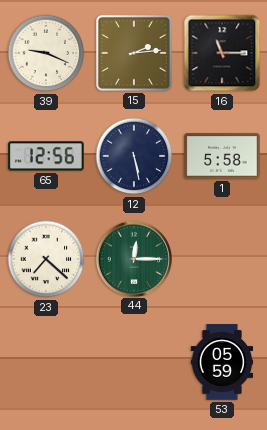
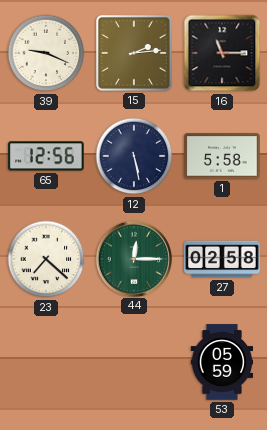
27: none -> 02:58 (222, 259)
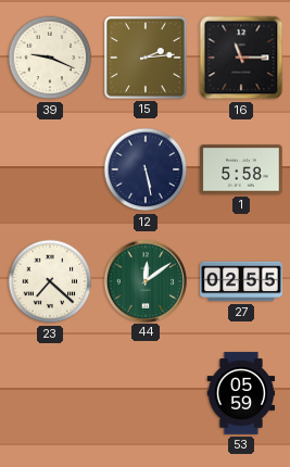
65: 12:56 -> none (46, 156)
44: 12:15 -> 12:09 (144, 280)
27: 02:58 -> 02:55 (241, 281)
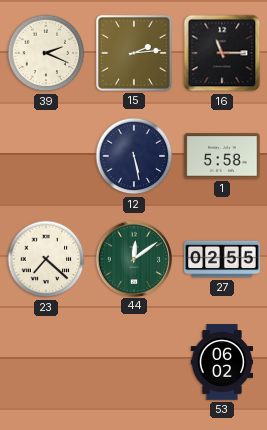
39: 9:19 -> 2:19 (46, 53)
53: 05:59 -> 06:02 (222, 362)
